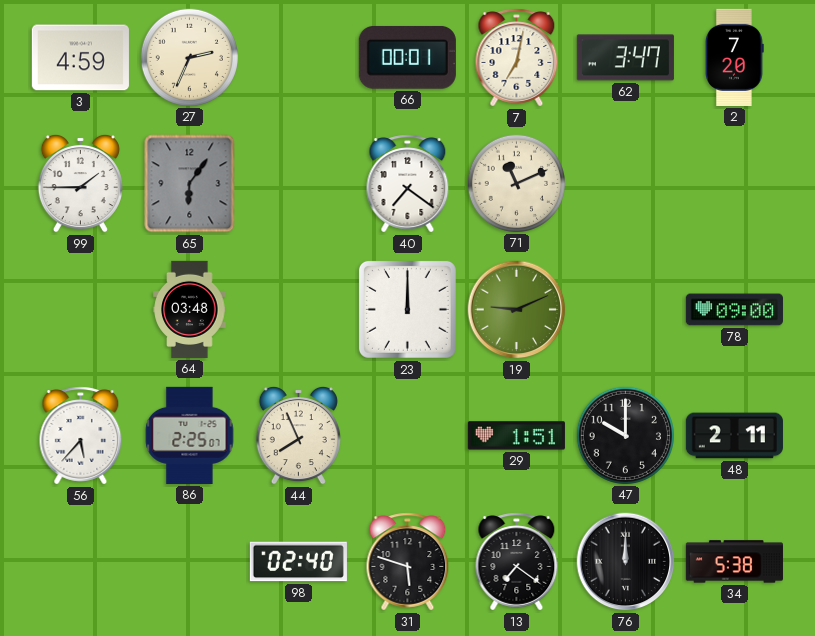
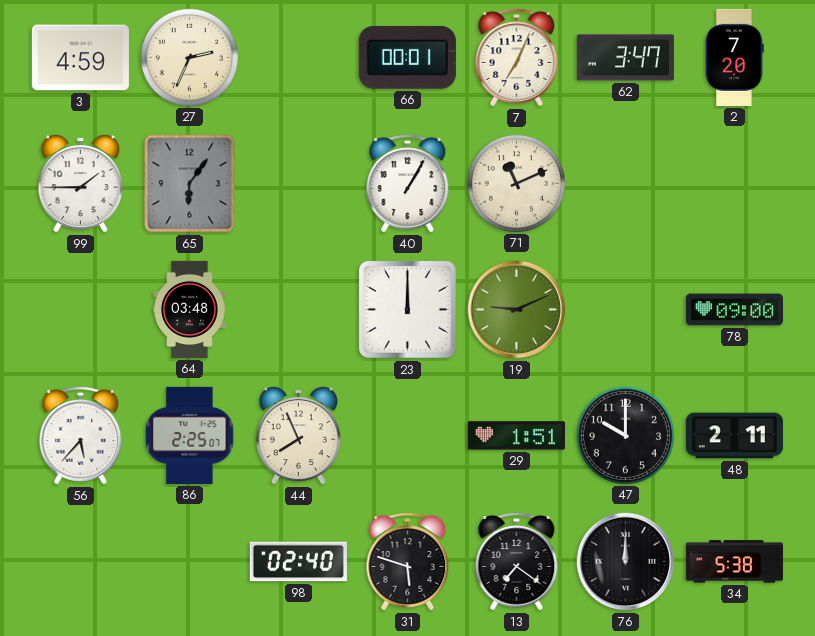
7: 7:02 -> 7:04 (517, 58)
40: 7:21 -> 1:05 (408, 184)
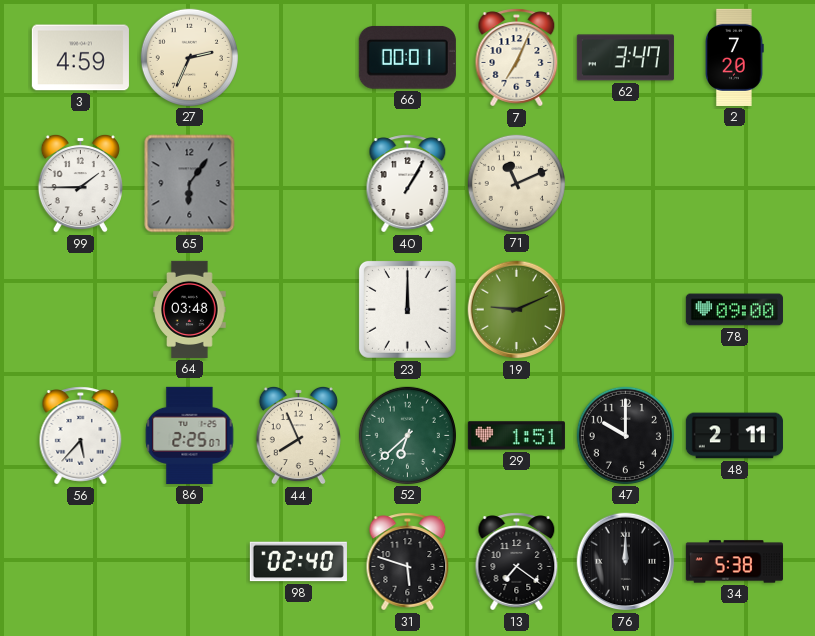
52: none -> 6:38 (407, 435)
